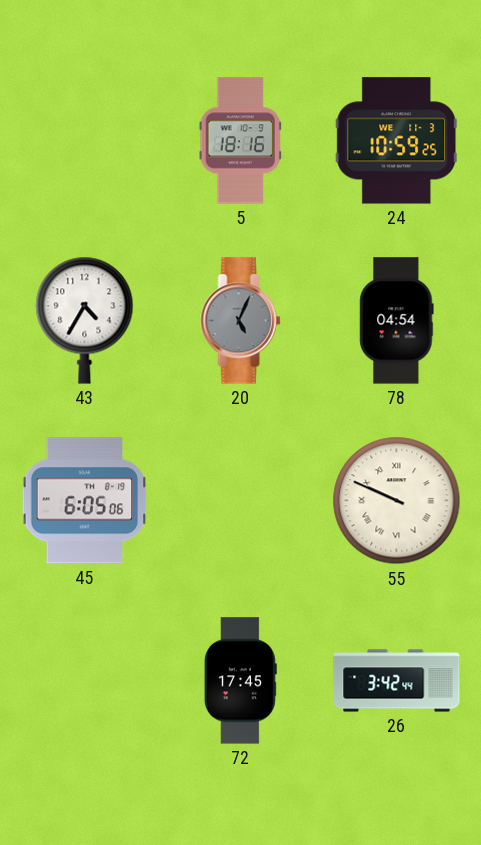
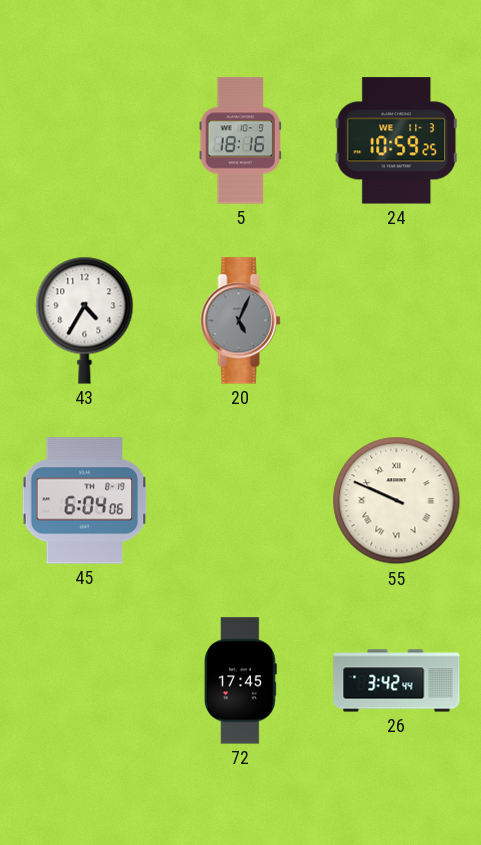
78: 04:54 -> none (397, 321)
45: 6:05 -> 6:04 (85, 501)
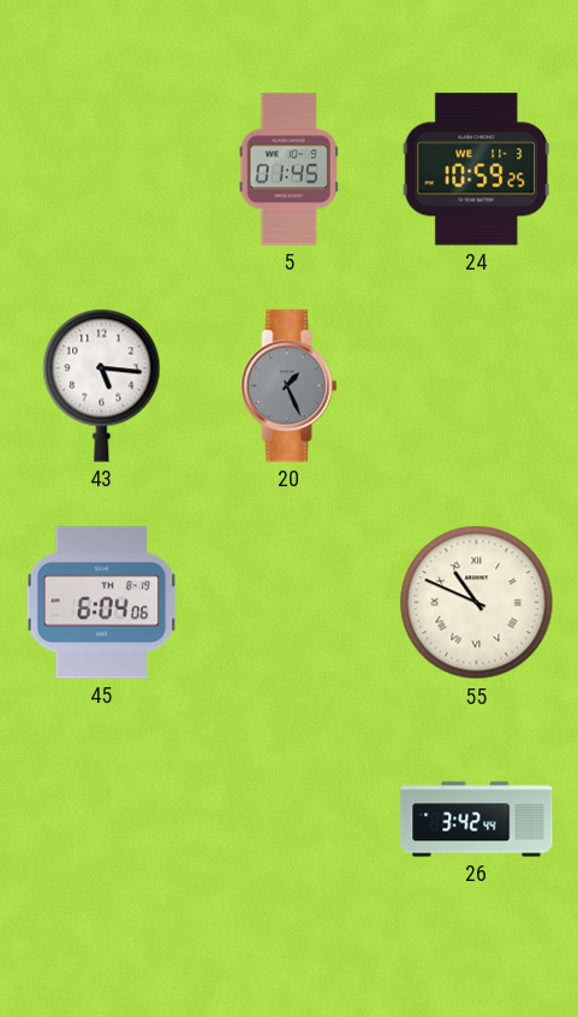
5: 18:16 -> 01:45 (288, 170)
43: 4:35 -> 5:16 (102, 385)
20: 5:04 -> 1:26 (290, 386)
55: 9:49 -> 10:49 (477, 603)
72: 17:45 -> none (240, 681)
